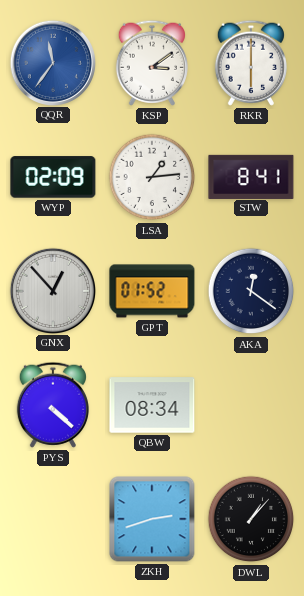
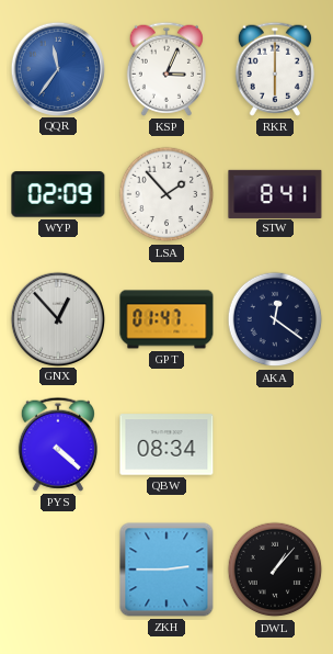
KSP: 3:09 -> 3:04 (166, 69)
LSA: 1:14 -> 1:53 (166, 194)
GPT: 01:52 -> 01:47 (166, 319)
ZKH: 2:42 -> 2:45 (166, 570)
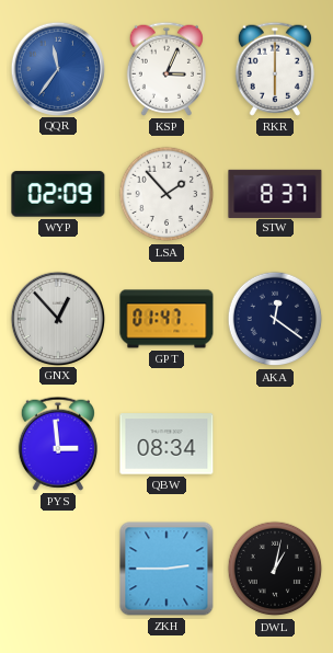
STW: 8:41 -> 8:37 (275, 193)
PYS: 4:22 -> 2:59 (58, 444)
DWL: 1:07 -> 1:02 (275, 569)
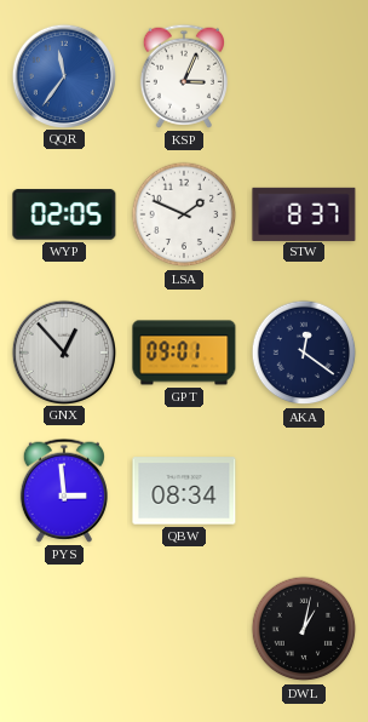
RKR: 6:00 -> none (275, 69)
WYP: 02:09 -> 02:05 (64, 214)
LSA: 1:53 -> 1:49 (184, 214)
GPT: 01:47 -> 09:01 (184, 353)
ZKH: 2:45 -> none (166, 569)
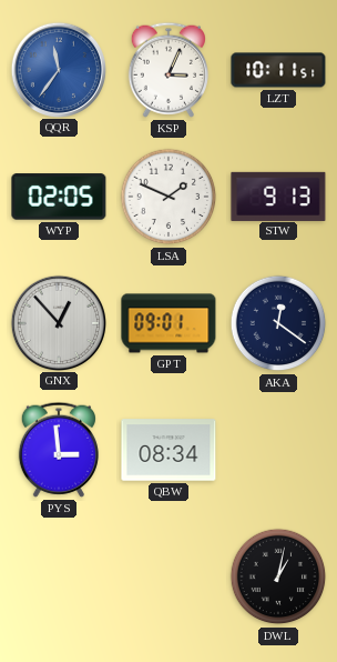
LZT: none -> 10:11 (278, 70)
STW: 8:37 -> 9:13 (278, 195)
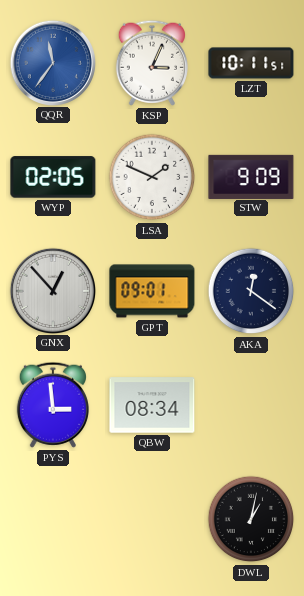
STW: 9:13 -> 9:09 (251, 176)
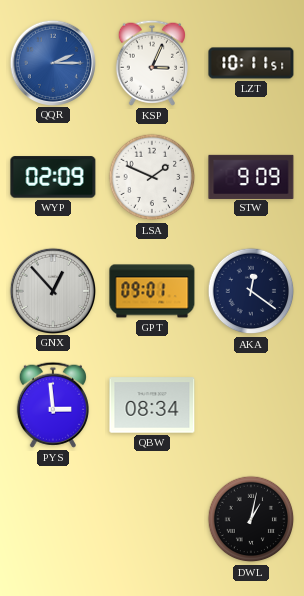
QQR: 11:36 -> 2:15 (52, 62)
WYP: 02:05 -> 02:09 (53, 177)
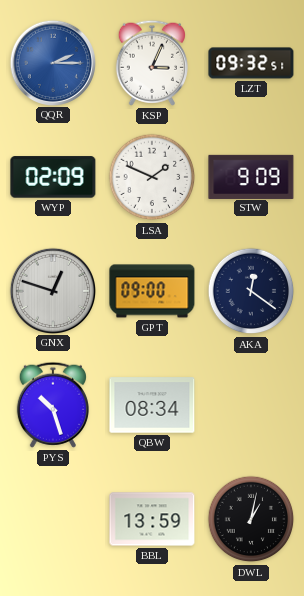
LZT: 10:11 -> 09:32 (251, 63)
GNX: 12:53 -> 12:48 (52, 290)
GPT: 09:01 -> 09:00 (152, 291)
PYS: 2:59 -> 10:27 (53, 405)
BBL: none -> 13:59 (152, 519)
